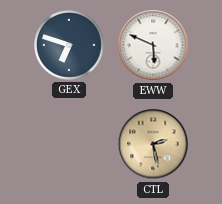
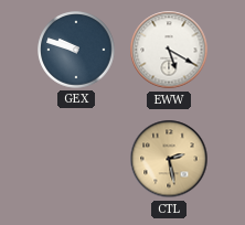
GEX: 6:48 -> 9:48 (76, 50)
EWW: 5:49 -> 5:20 (169, 50)
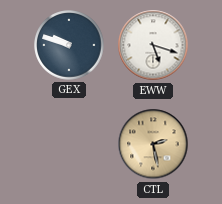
EWW: 5:20 -> 5:18 (153, 45)
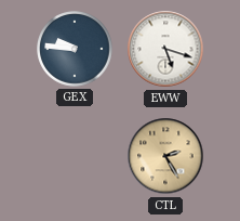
GEX: 9:48 -> 9:46 (75, 49)
CTL: 2:28 -> 2:25 (165, 156)
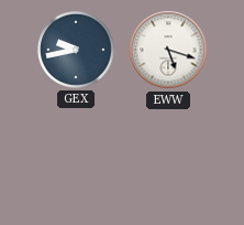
GEX: 9:46 -> 9:43 (76, 50)
CTL: 2:25 -> none (165, 156)
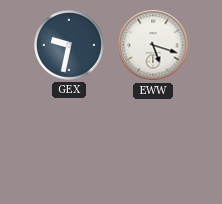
GEX: 9:43 -> 9:32 (69, 45)
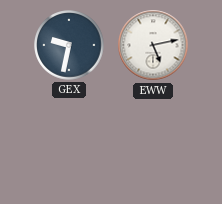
EWW: 5:18 -> 5:13 (153, 45)
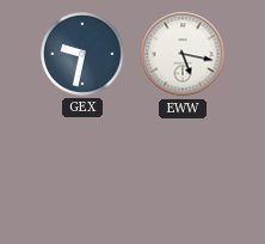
EWW: 5:13 -> 5:17 (183, 54)
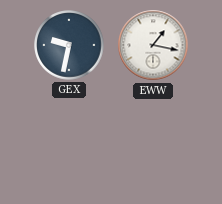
EWW: 5:17 -> 1:17 (153, 45)
